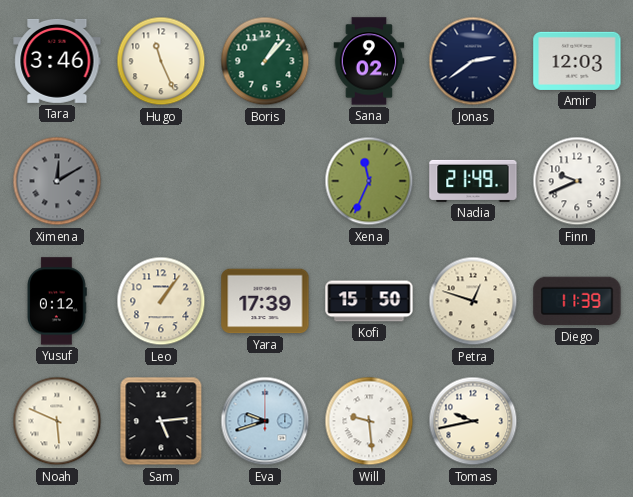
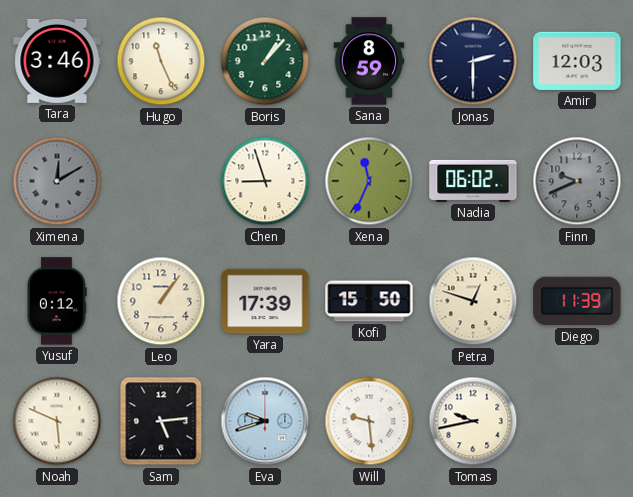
Sana: 9:02 -> 8:59 (369, 61)
Jonas: 2:39 -> 2:30 (473, 61)
Chen: none -> 8:57 (265, 181)
Nadia: 21:49 -> 06:02 (473, 181)
Finn dial: white -> grey (577, 181)
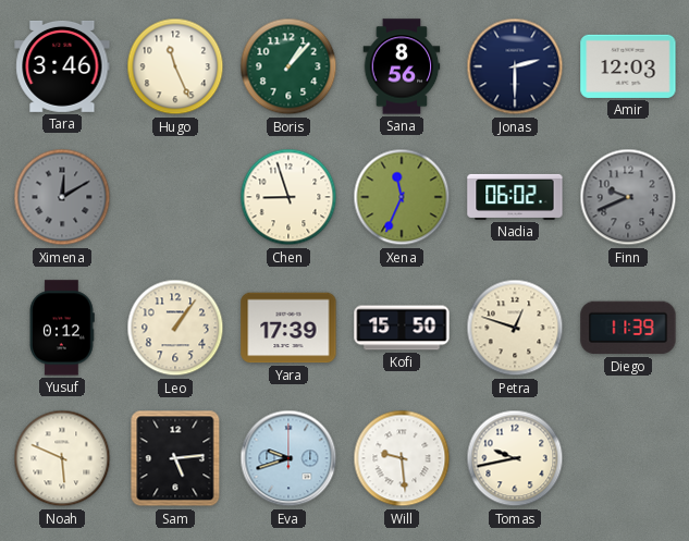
Sana: 8:59 -> 8:56 (402, 66)
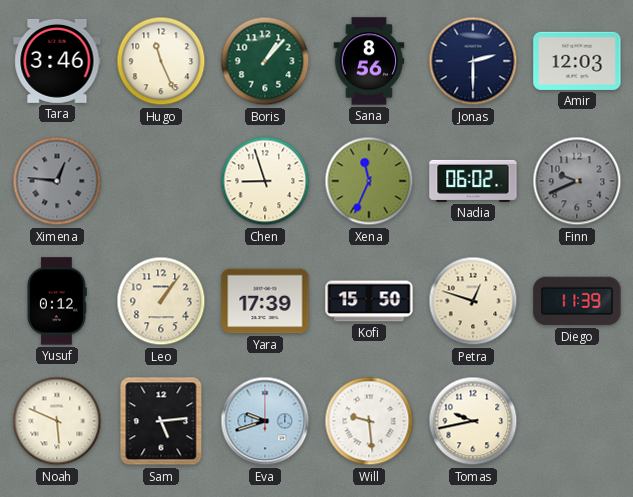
Ximena: 12:10 -> 12:46 (57, 181)
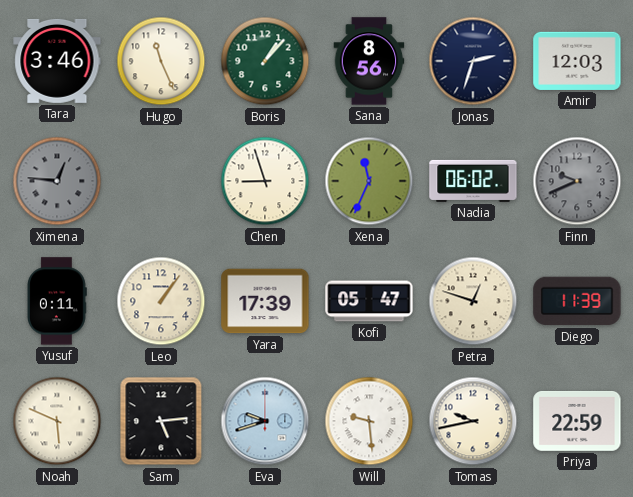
Jonas: 2:30 -> 2:33 (473, 61)
Yusuf: 0:12 -> 0:11 (57, 301)
Kofi: 15:50 -> 05:47 (369, 301)
Priya: none -> 22:59 (577, 421)
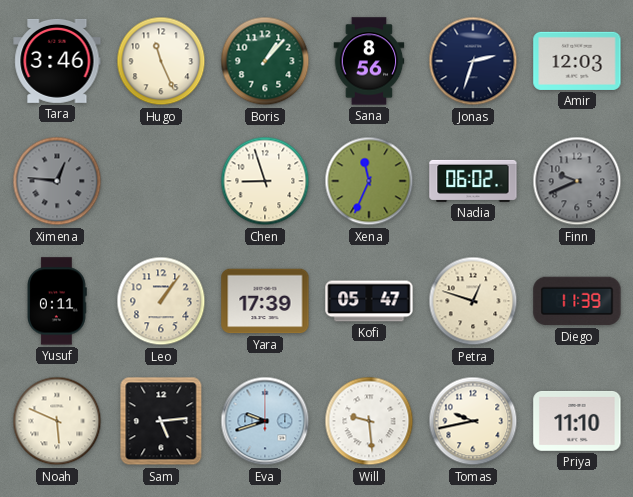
Priya: 22:59 -> 11:10 (577, 421)
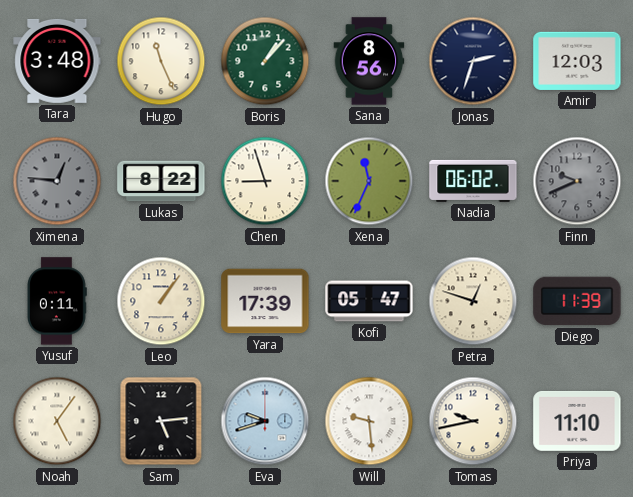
Tara: 3:46 -> 3:48 (57, 61)
Lukas: none -> 8:22 (161, 181)
Noah: 5:49 -> 5:06 (57, 421)
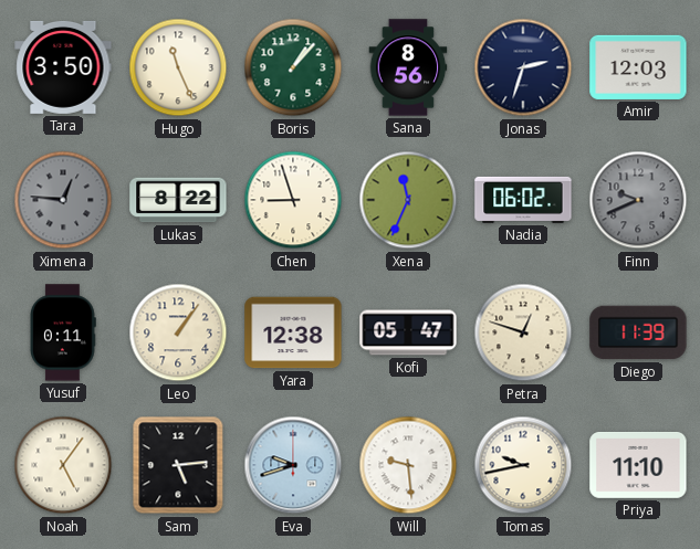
Tara: 3:48 -> 3:50 (63, 67)
Yara: 17:39 -> 12:38 (293, 332)
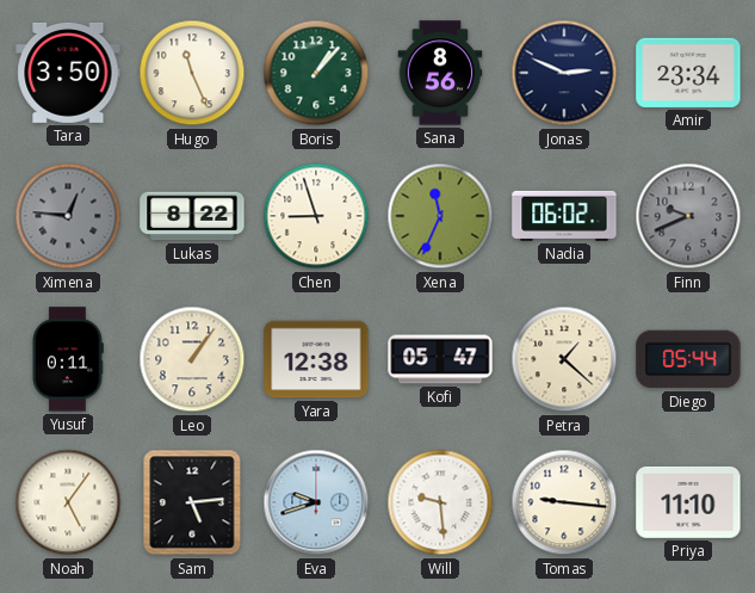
Jonas: 2:33 -> 2:49 (564, 73)
Amir: 12:03 -> 23:34 (688, 73)
Petra: 12:48 -> 1:22 (564, 359)
Diego: 11:39 -> 05:44 (688, 359)
Tomas: 9:43 -> 9:16 (564, 502)
